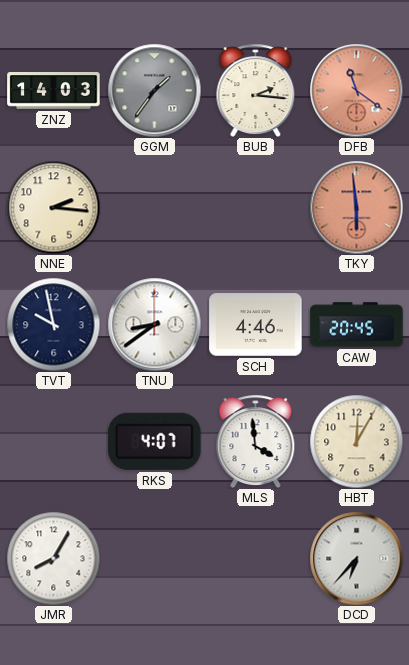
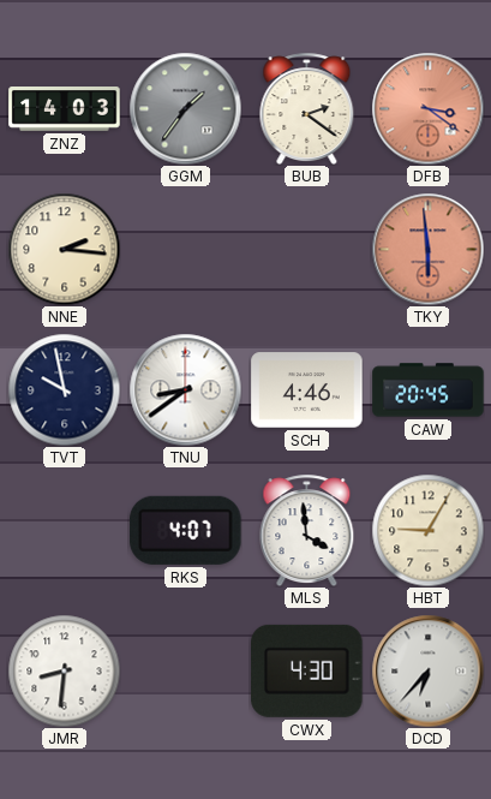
BUB: 2:16 -> 2:21 (307, 108)
DFB: 11:21 -> 3:21 (427, 108)
HBT: 12:05 -> 9:05 (427, 530)
JMR: 8:05 -> 8:31 (64, 670)
CWX: none -> 4:30 (307, 670)
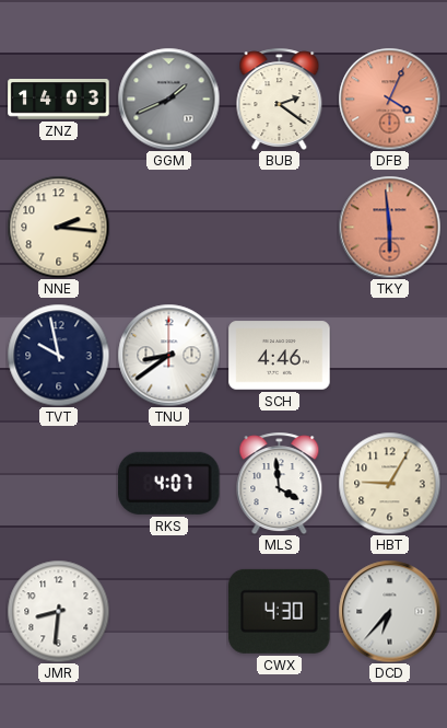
GGM: 1:36 -> 1:41 (168, 99)
DFB: 3:21 -> 4:04 (389, 99)
CAW: 20:45 -> none (429, 390)
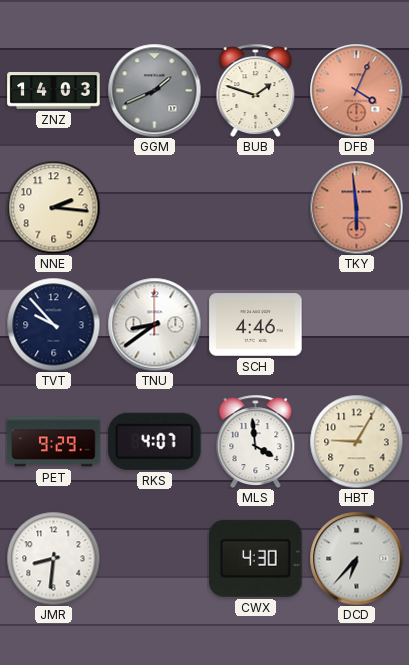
BUB: 2:21 -> 1:48 (256, 90)
TVT: 9:58 -> 9:53 (53, 324)
PET: none -> 9:29 (54, 442)
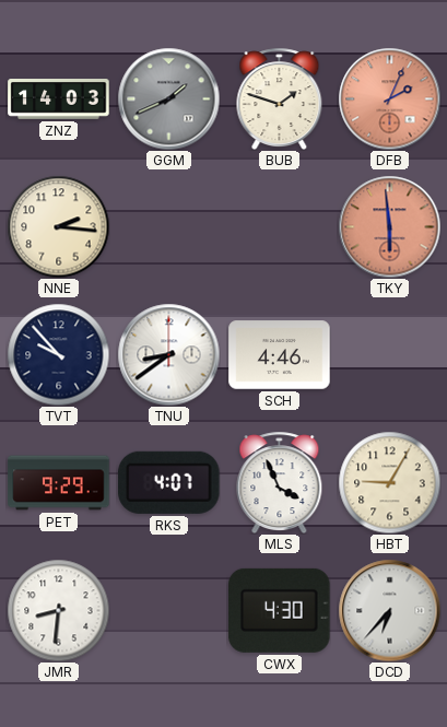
DFB: 4:04 -> 2:04 (389, 98)
MLS: 3:59 -> 3:56 (280, 482)
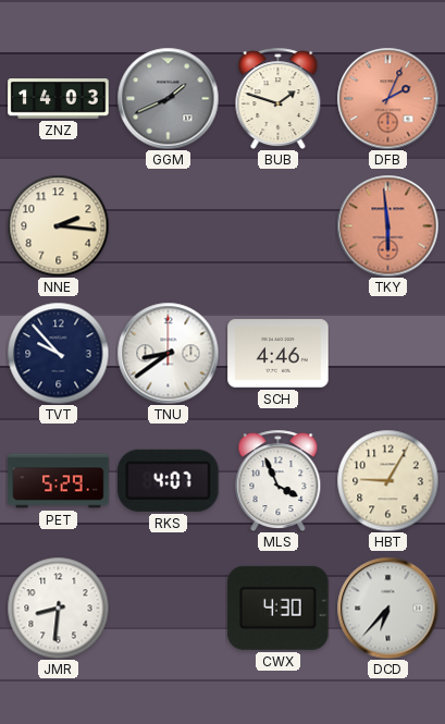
PET: 9:29 -> 5:29 (59, 481)
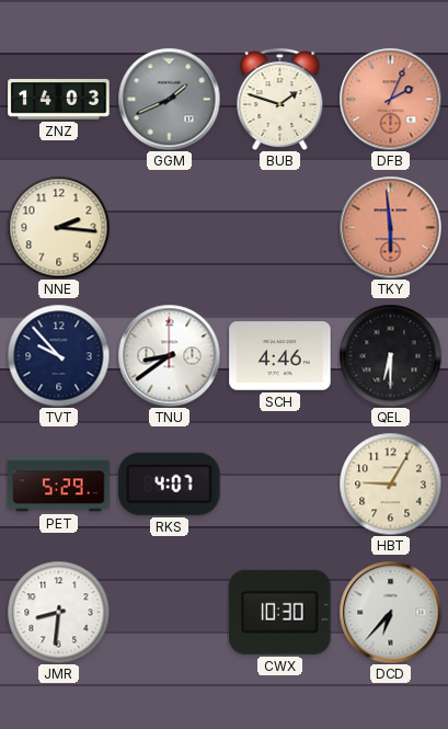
QEL: none -> 6:30 (390, 355)
MLS: 3:56 -> none (279, 480)
CWX: 4:30 -> 10:30 (280, 612)
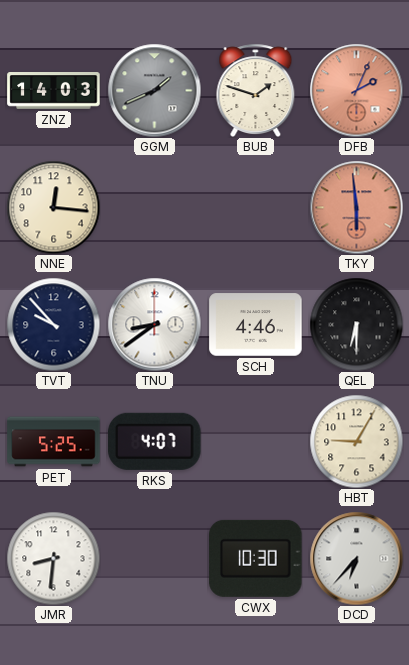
NNE: 2:16 -> 12:16 (53, 207)
PET: 5:29 -> 5:25 (54, 442)
